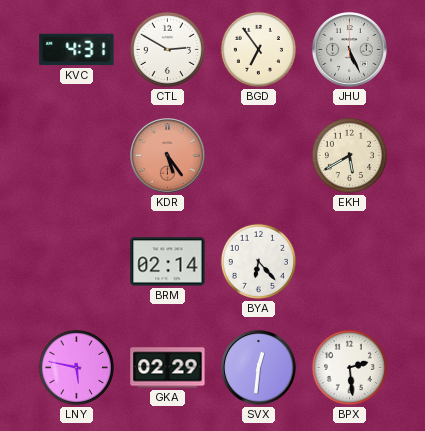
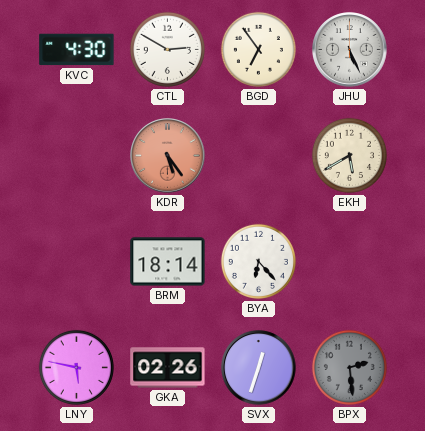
KVC: 4:31 -> 4:30 (77, 50)
BRM: 02:14 -> 18:14 (168, 262)
GKA: 02:29 -> 02:26 (168, 368)
SVX: 12:31 -> 12:33 (259, 368)
BPX dial: white -> grey (349, 367)
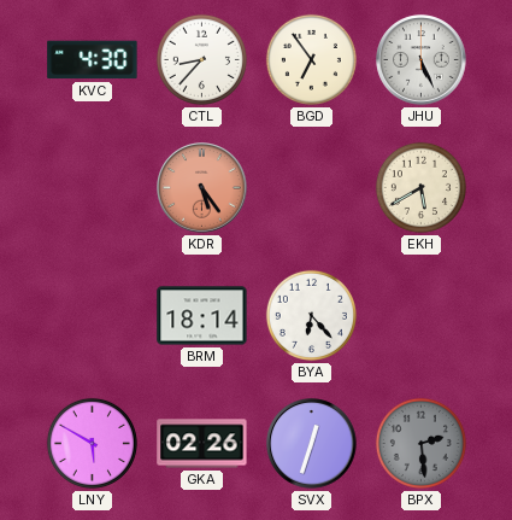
CTL: 2:50 -> 8:37 (201, 59)
LNY: 5:47 -> 5:50 (92, 443)
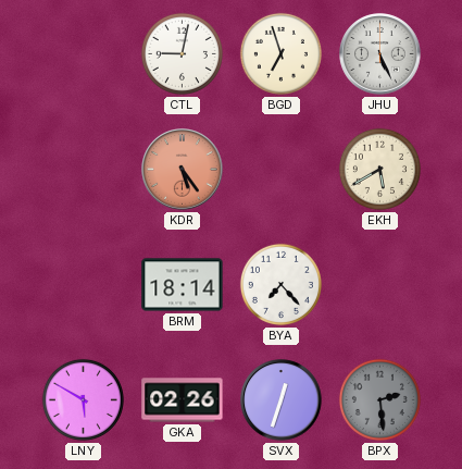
KVC: 4:30 -> none (93, 60)
CTL: 8:37 -> 9:02 (182, 53)
BGD: 6:54 -> 6:57 (280, 53)
BYA: 6:23 -> 7:23 (280, 284)
